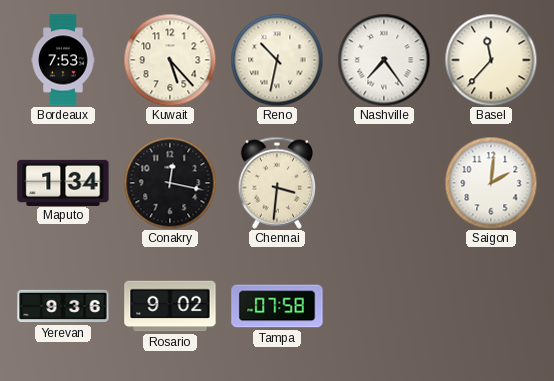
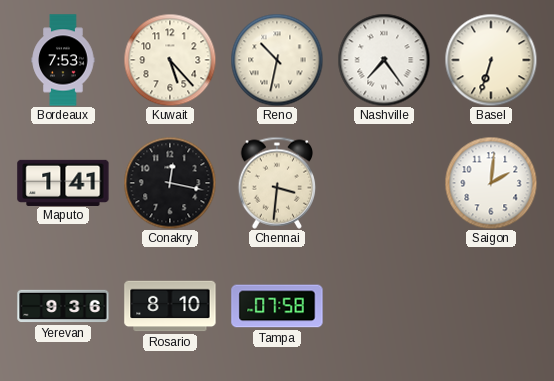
Basel: 11:37 -> 6:33 (491, 60)
Maputo: 1:34 -> 1:41 (63, 182)
Rosario: 9:02 -> 8:10 (170, 306)
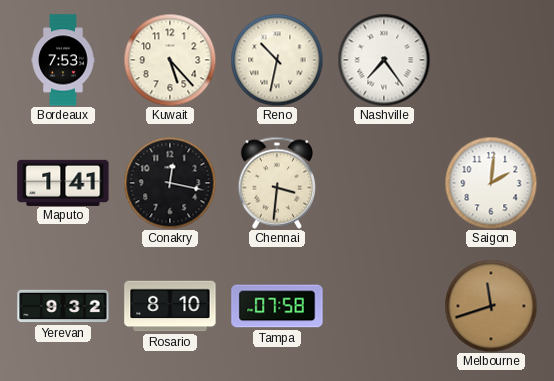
Basel: 6:33 -> none (491, 60)
Yerevan: 9:36 -> 9:32 (63, 306)
Melbourne: none -> 11:42 (491, 306)
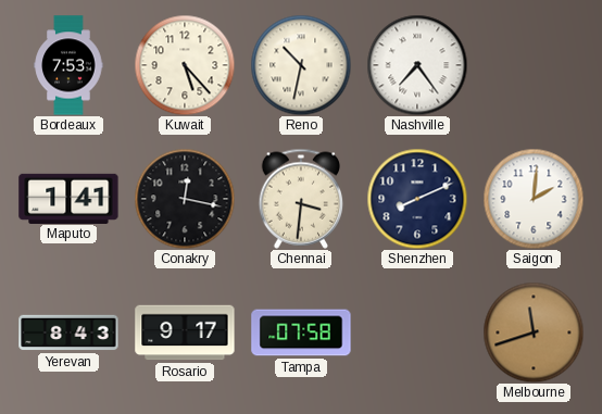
Shenzhen: none -> 8:11 (417, 199)
Yerevan: 9:32 -> 8:43 (68, 333)
Rosario: 8:10 -> 9:17 (185, 333)
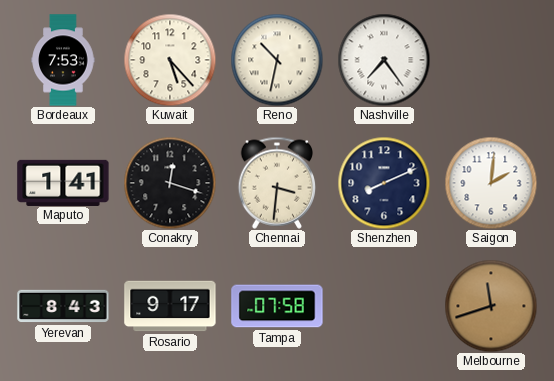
Conakry: 12:17 -> 12:18 (170, 183)
